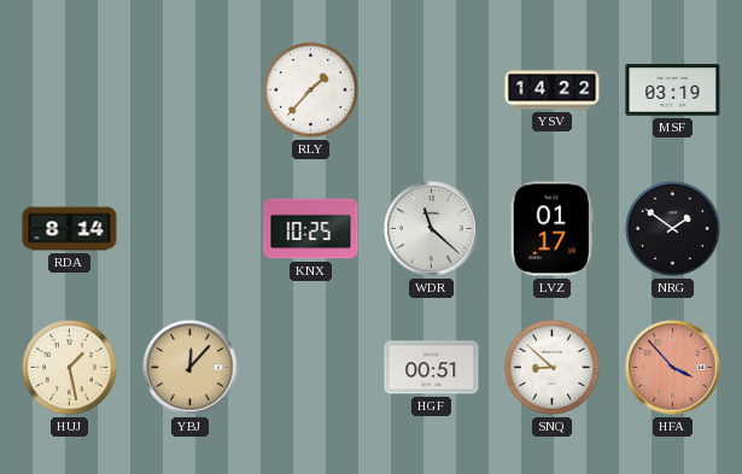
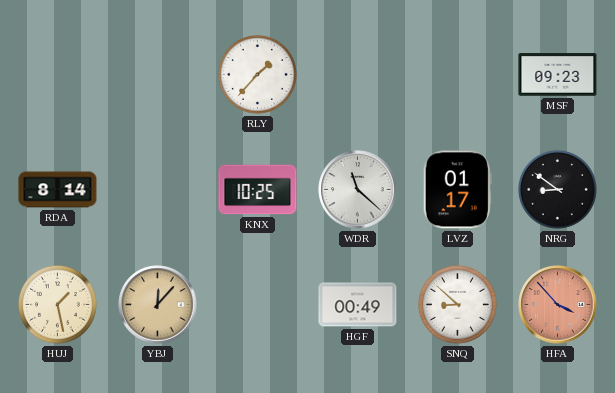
YSV: 14:22 -> none (553, 90)
MSF: 03:19 -> 09:23 (558, 75)
NRG: 1:51 -> 8:51 (557, 189)
HGF: 00:51 -> 00:49 (358, 305)
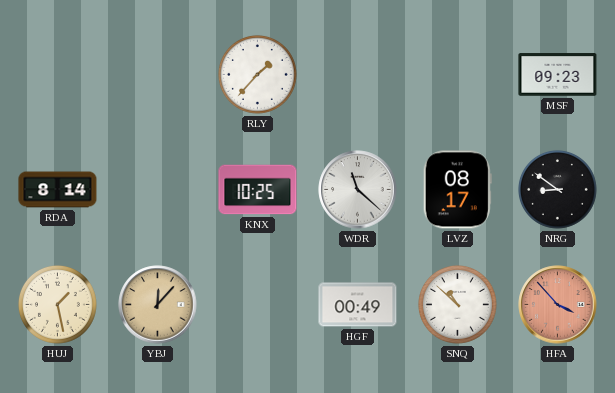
LVZ: 01:17 -> 08:17 (457, 190)
SNQ: 8:52 -> 10:52 (457, 304)
